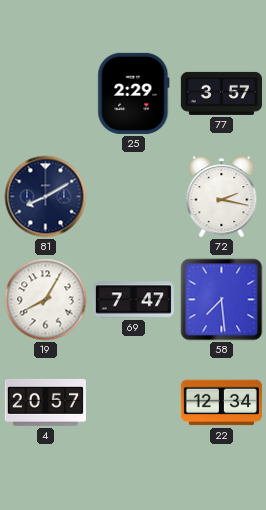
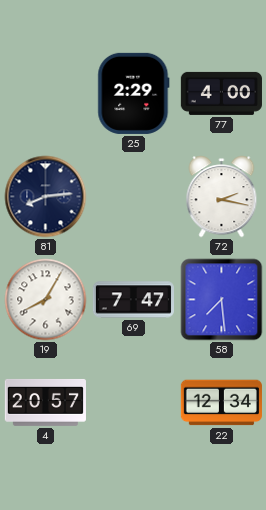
77: 3:57 -> 4:00 (221, 93)
81: 8:10 -> 8:14 (46, 197)
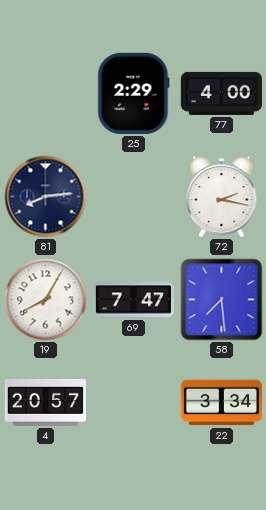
22: 12:34 -> 3:34 (221, 403)
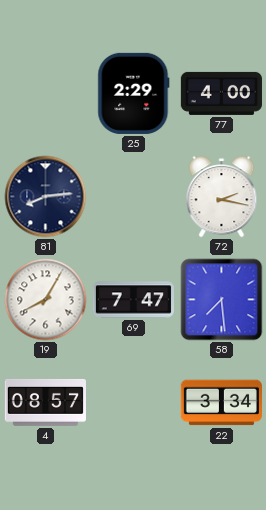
4: 20:57 -> 08:57 (45, 402)
